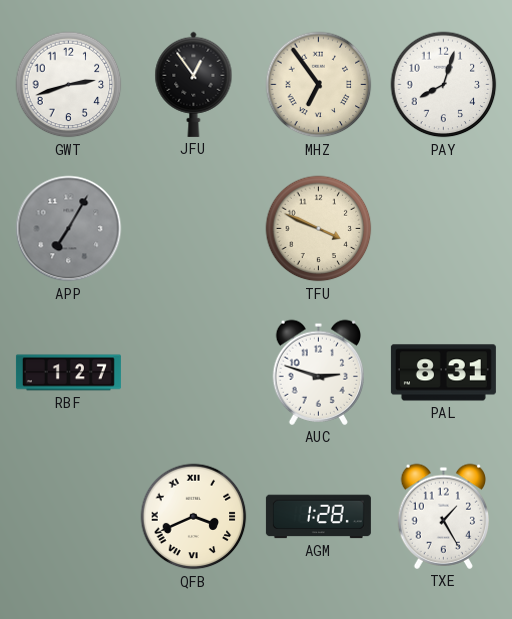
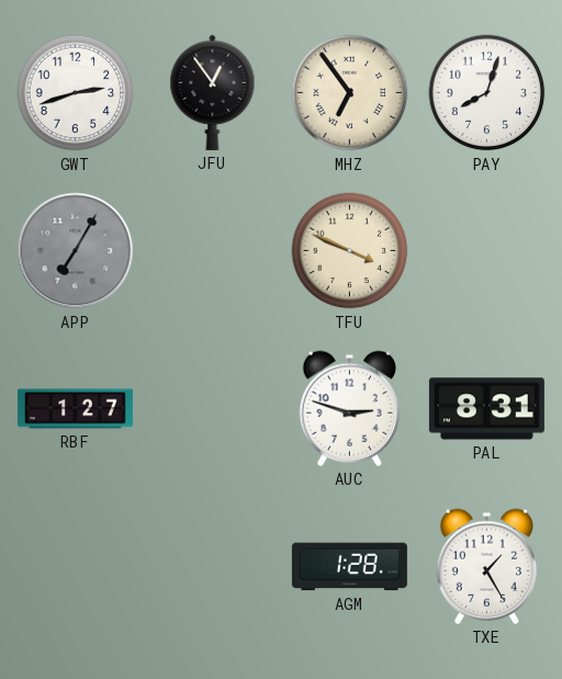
QFB: 3:41 -> none (194, 517)
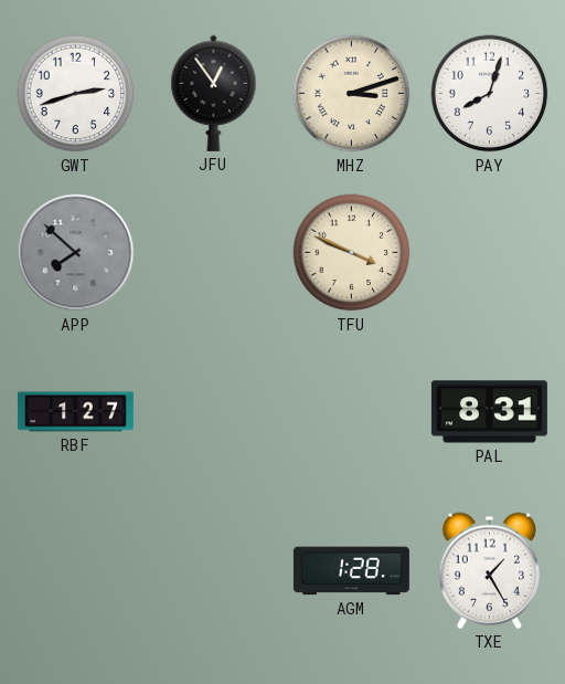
MHZ: 6:54 -> 3:12 (352, 94)
APP: 7:05 -> 7:52 (76, 253)
AUC: 2:48 -> none (349, 408)
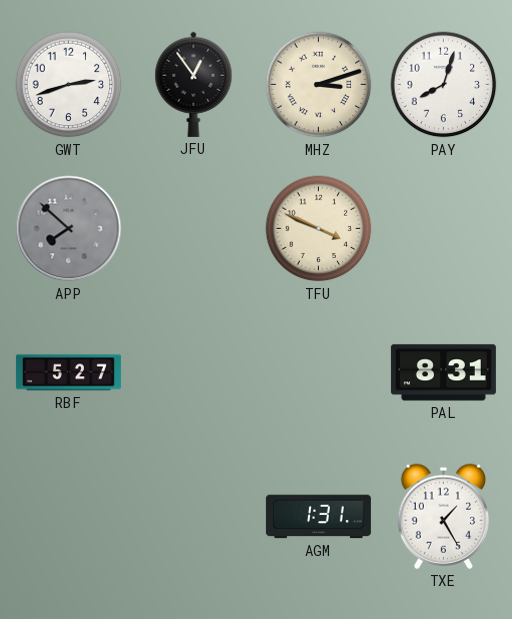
RBF: 1:27 -> 5:27 (68, 373)
AGM: 1:28 -> 1:31 (318, 517)
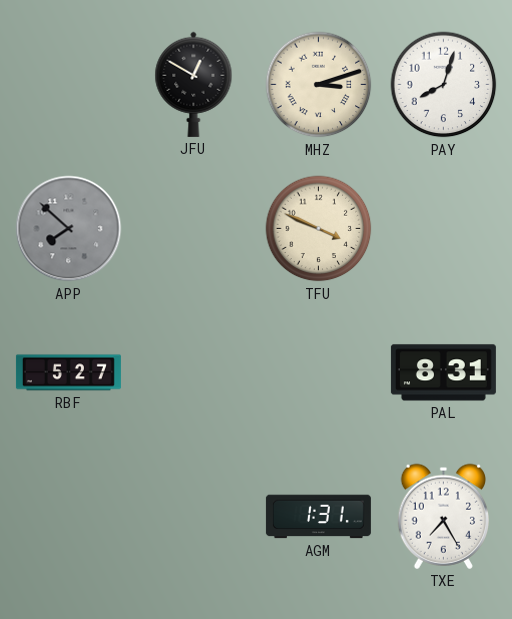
GWT: 2:42 -> none (69, 85)
JFU: 12:54 -> 12:50 (194, 84)
TXE: 1:25 -> 7:25 (443, 516)
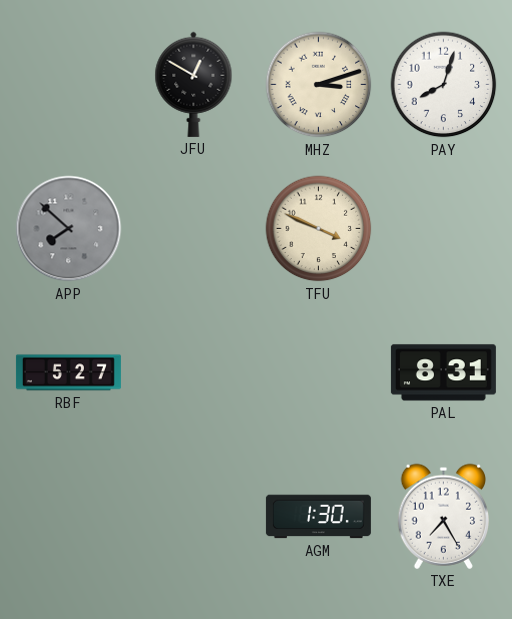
AGM: 1:31 -> 1:30 (318, 517)
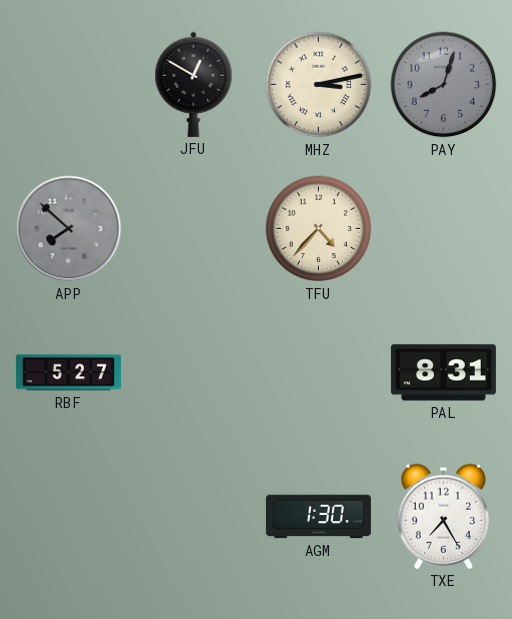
MHZ: 3:12 -> 3:13 (319, 85)
PAY dial: white -> grey (444, 85)
TFU: 3:49 -> 4:37 (319, 229)
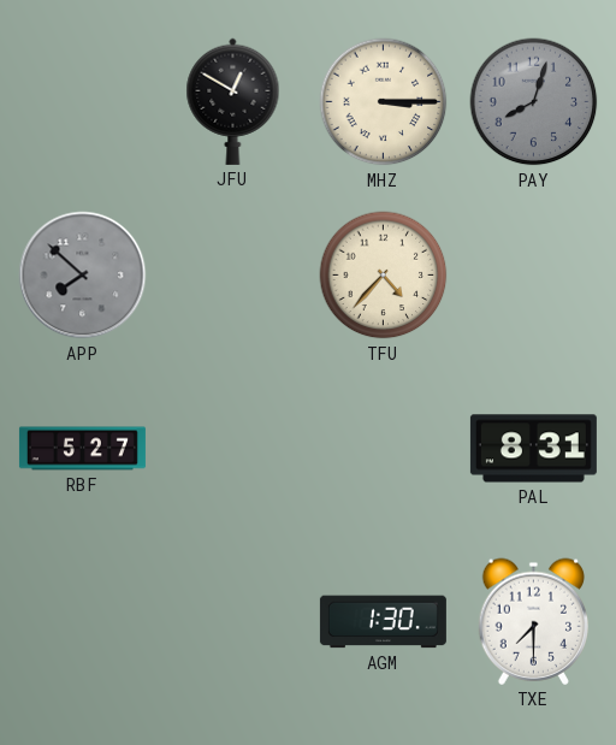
MHZ: 3:13 -> 3:15 (384, 102)
TXE: 7:25 -> 7:30 (533, 621)
